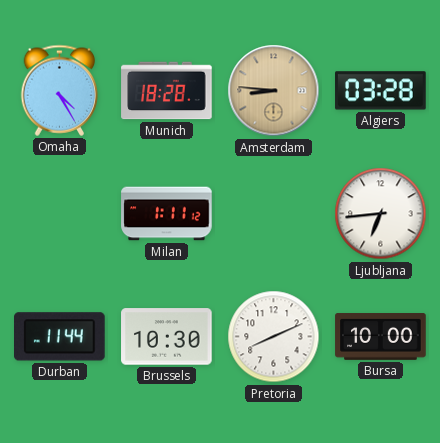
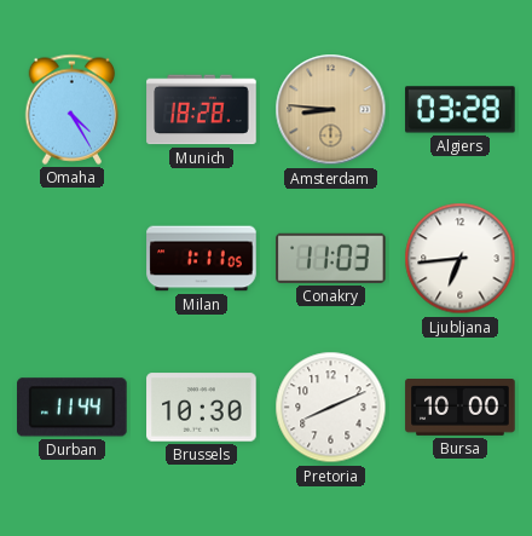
Milan: 1:11:12 -> 1:11:05 (202, 259)
Conakry: none -> 11:03 (331, 258)
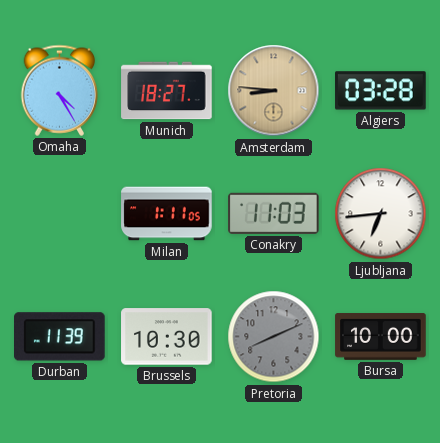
Munich: 18:28 -> 18:27 (167, 91)
Durban: 11:44 -> 11:39 (60, 337)
Pretoria dial: white -> grey (274, 337)
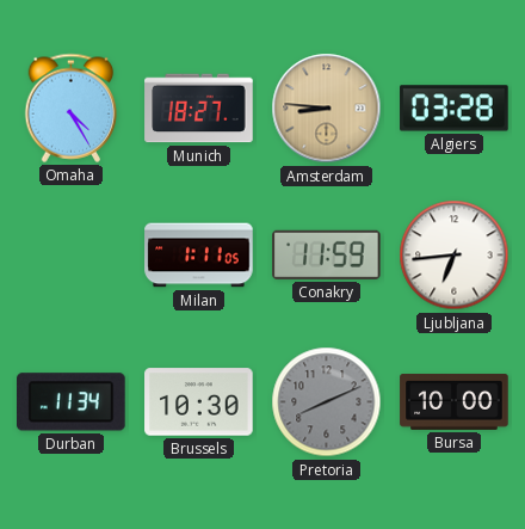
Conakry: 11:03 -> 11:59 (327, 254)
Durban: 11:39 -> 11:34 (72, 402)
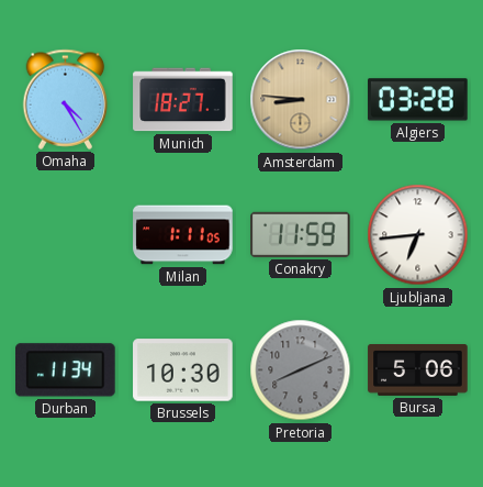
Bursa: 10:00 -> 5:06 (418, 370)
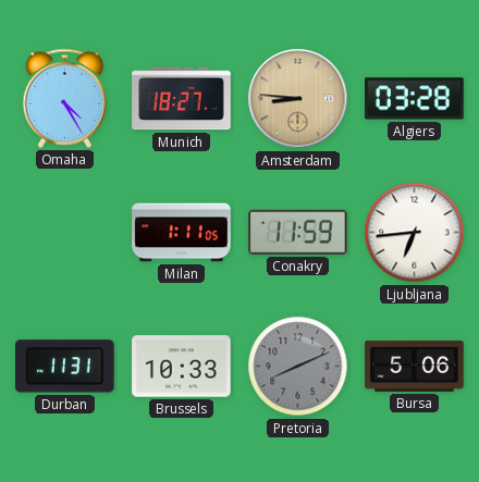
Durban: 11:34 -> 11:31 (65, 367)
Brussels: 10:30 -> 10:33 (182, 367)
